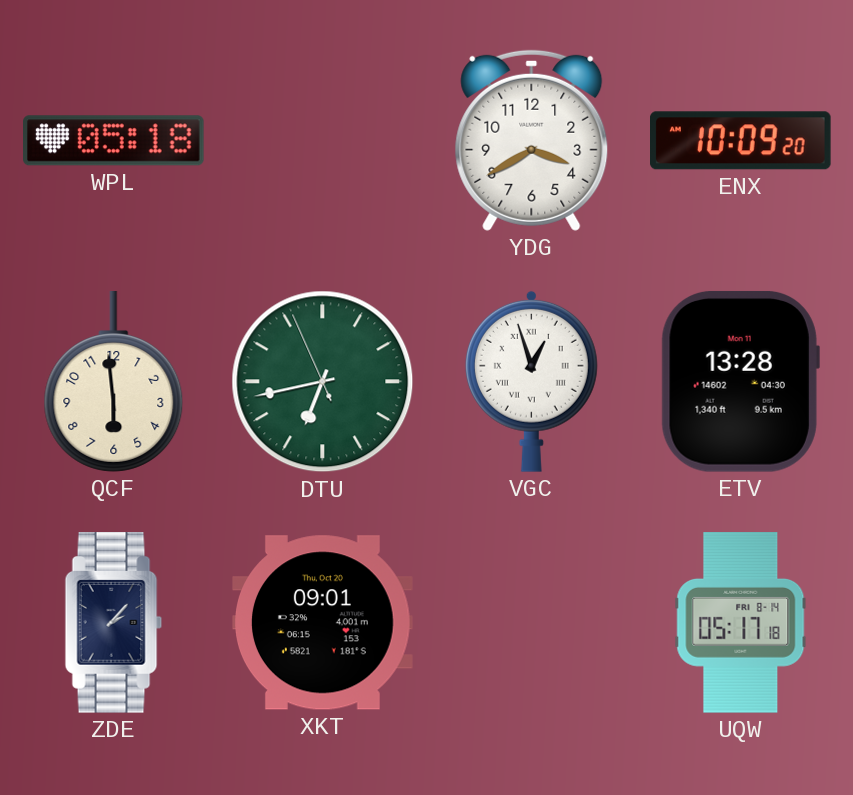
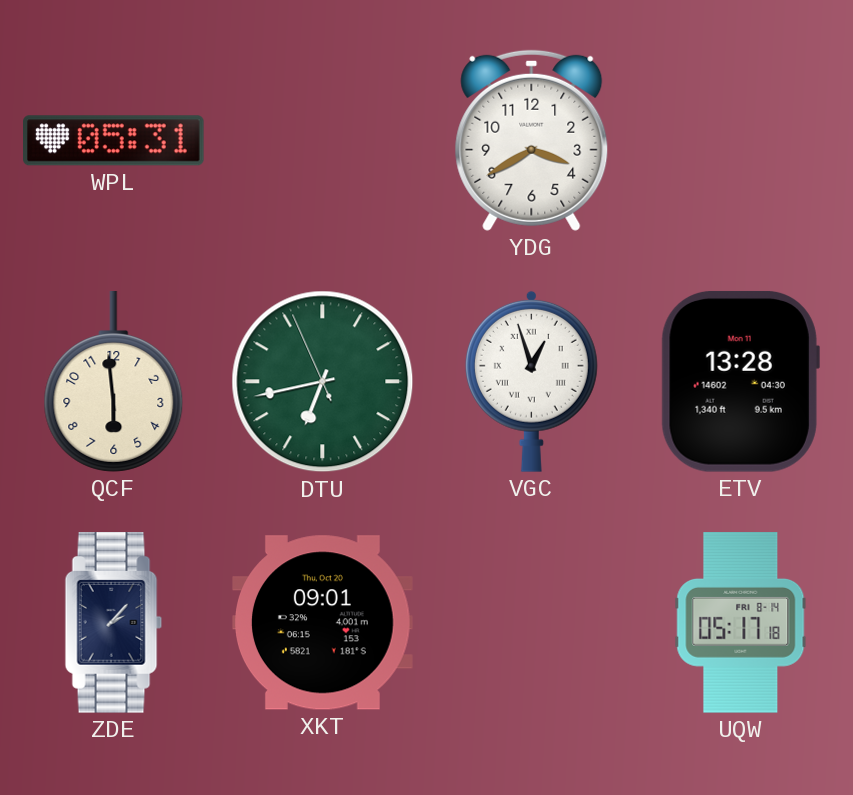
WPL: 05:18 -> 05:31 (114, 141)
ENX: 10:09 -> none (741, 141)
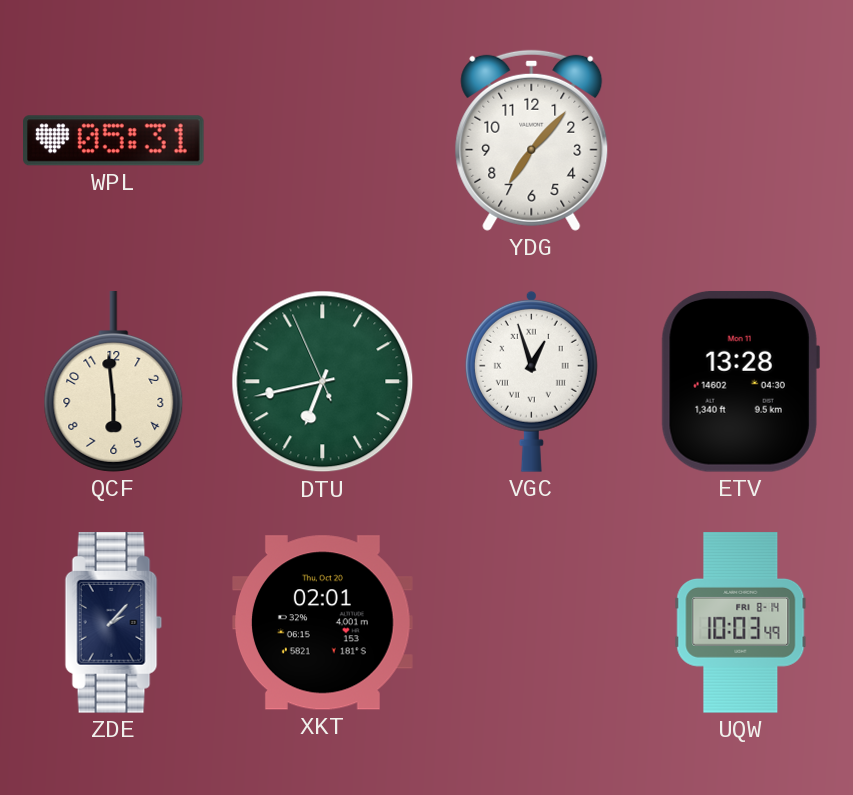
YDG: 3:40 -> 7:07 (532, 140)
XKT: 09:01 -> 02:01 (323, 623)
UQW: 05:17 -> 10:03 (741, 623)
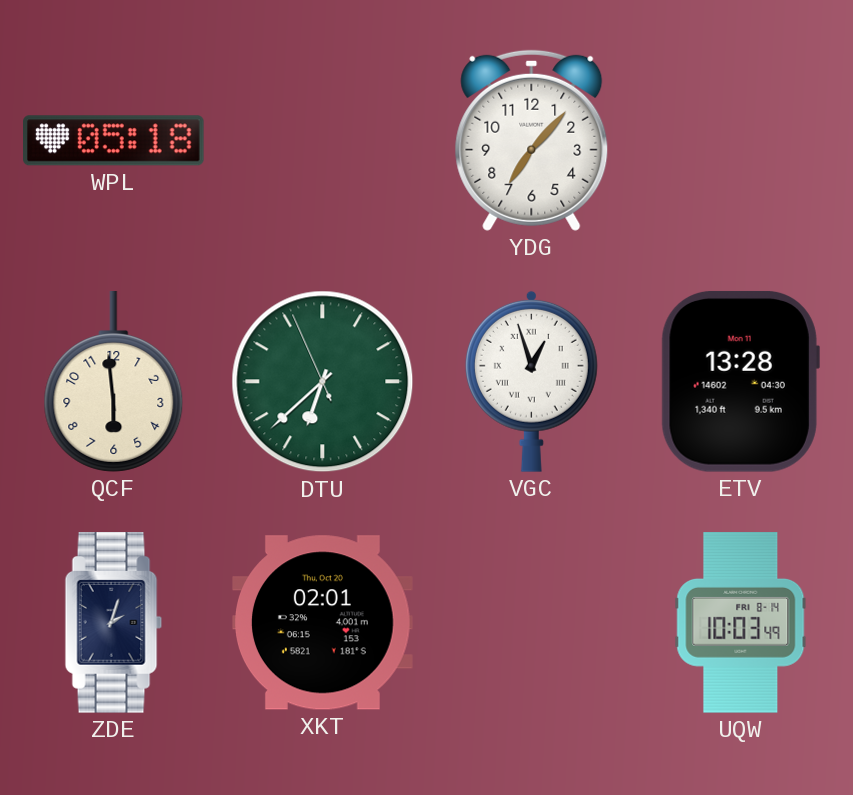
WPL: 05:31 -> 05:18 (114, 141)
DTU: 6:42 -> 6:37 (323, 382)
ZDE: 2:07 -> 2:03 (114, 623)
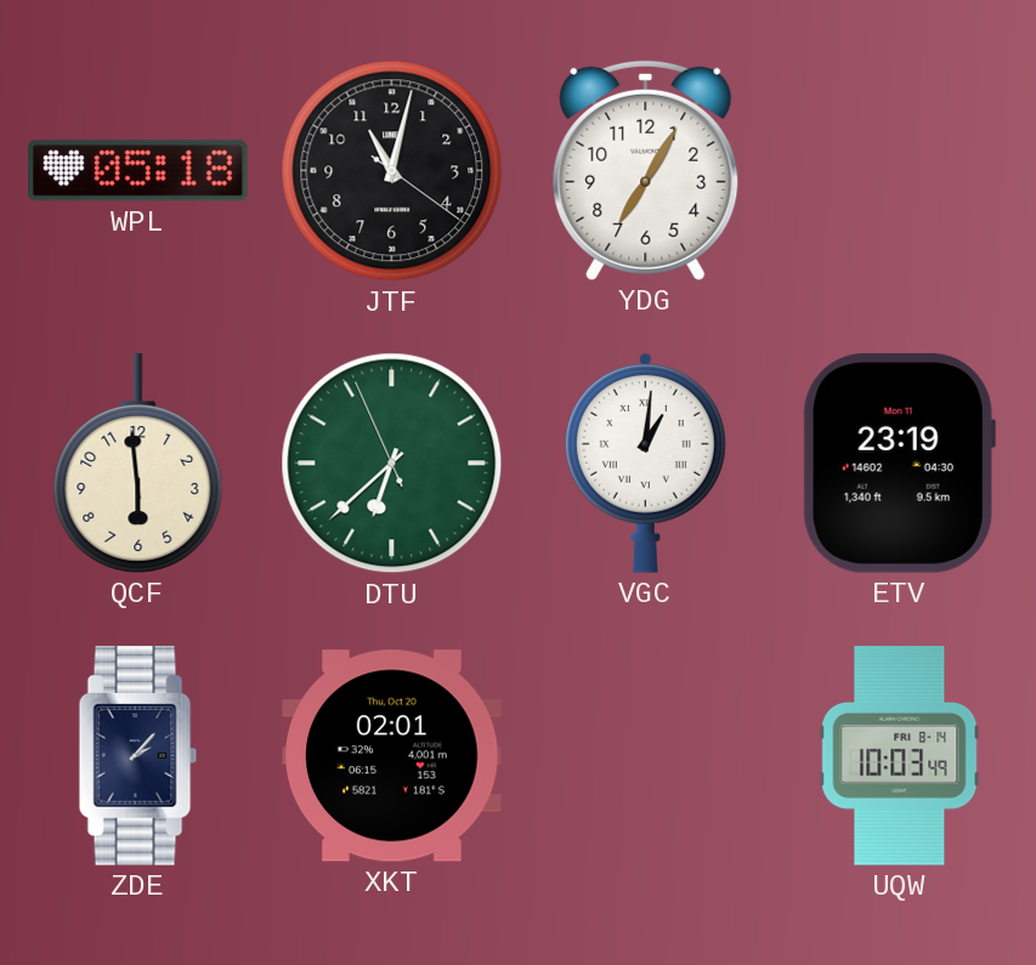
JTF: none -> 11:02 (392, 171)
YDG: 7:07 -> 7:05 (646, 170)
VGC: 12:57 -> 1:01 (645, 462)
ETV: 13:28 -> 23:19 (899, 462)
ZDE: 2:03 -> 2:07 (138, 756)
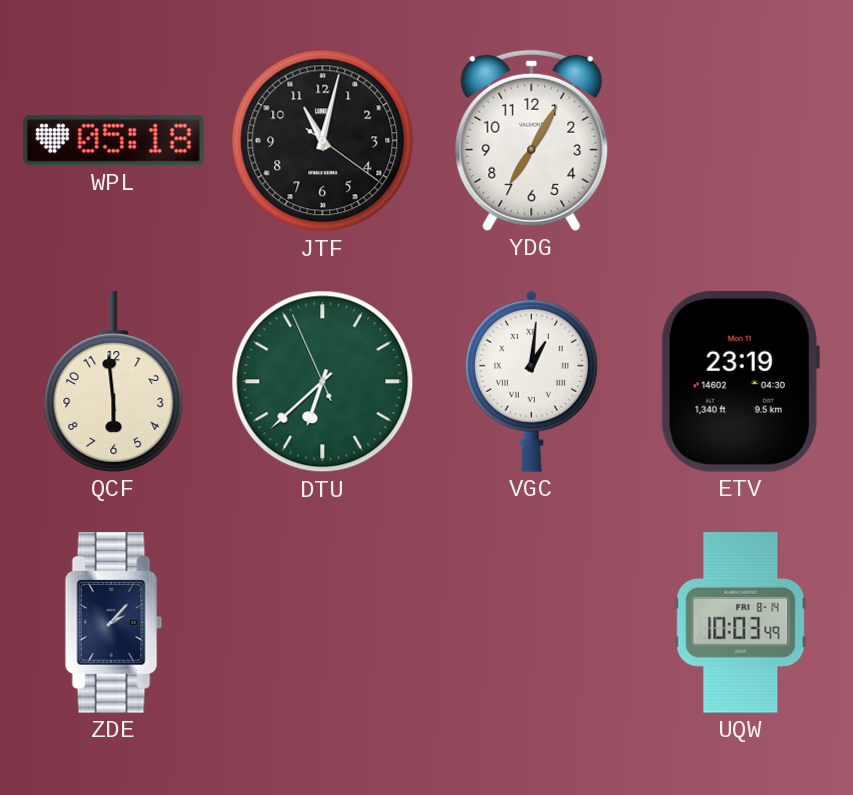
XKT: 02:01 -> none (392, 756)
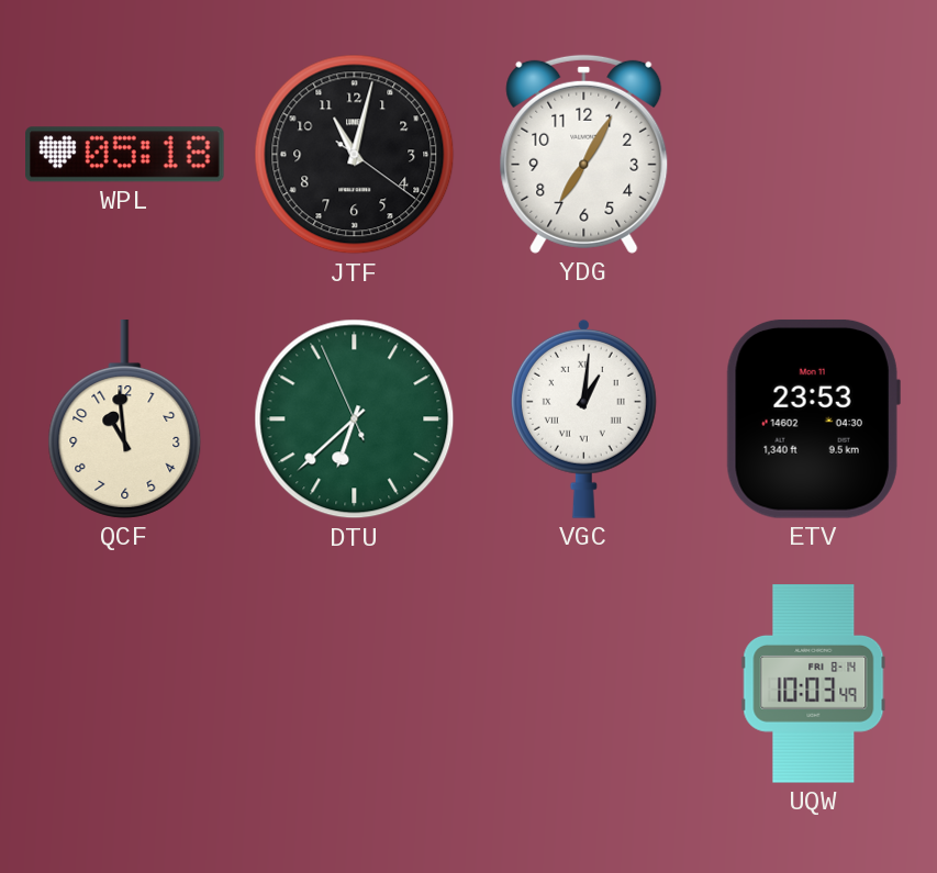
QCF: 5:59 -> 10:59 (125, 419)
ETV: 23:19 -> 23:53 (813, 418)
ZDE: 2:07 -> none (114, 623)
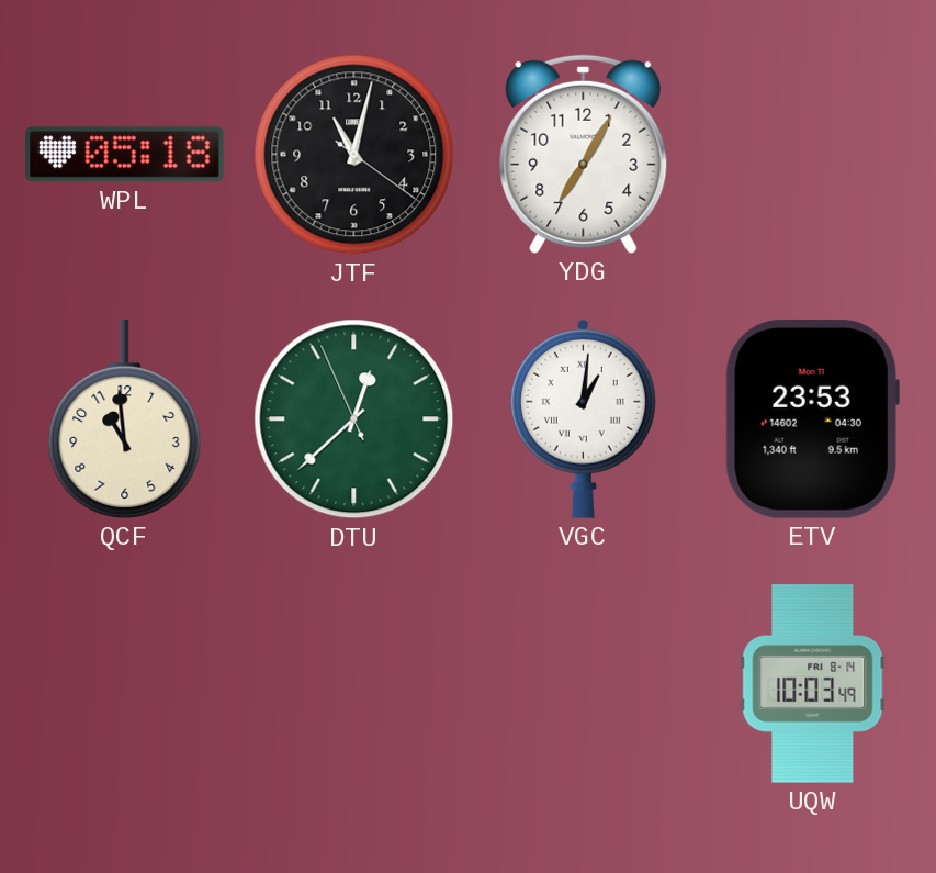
DTU: 6:37 -> 12:37 (354, 419)
